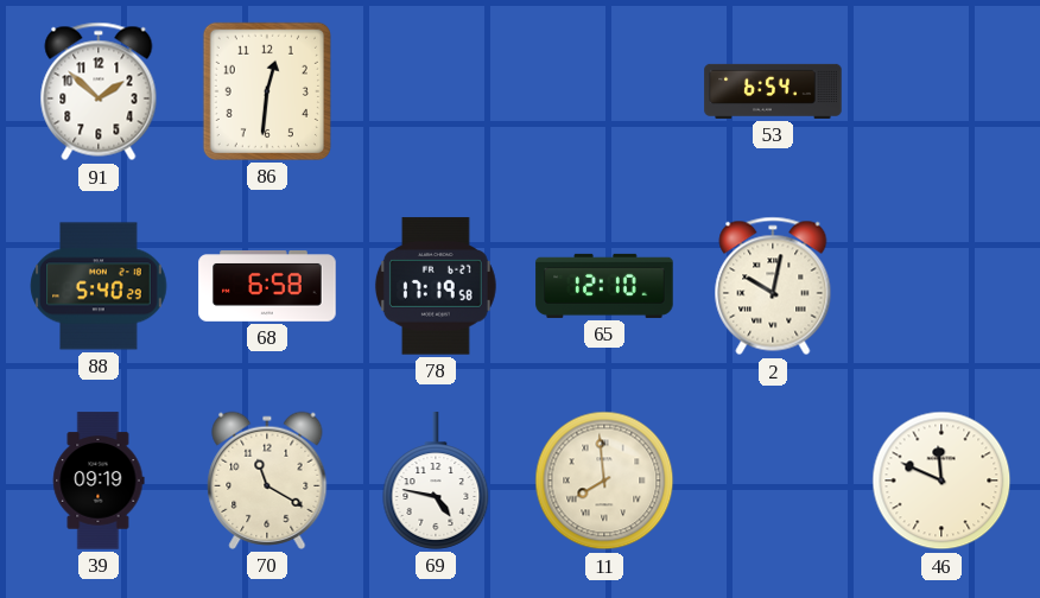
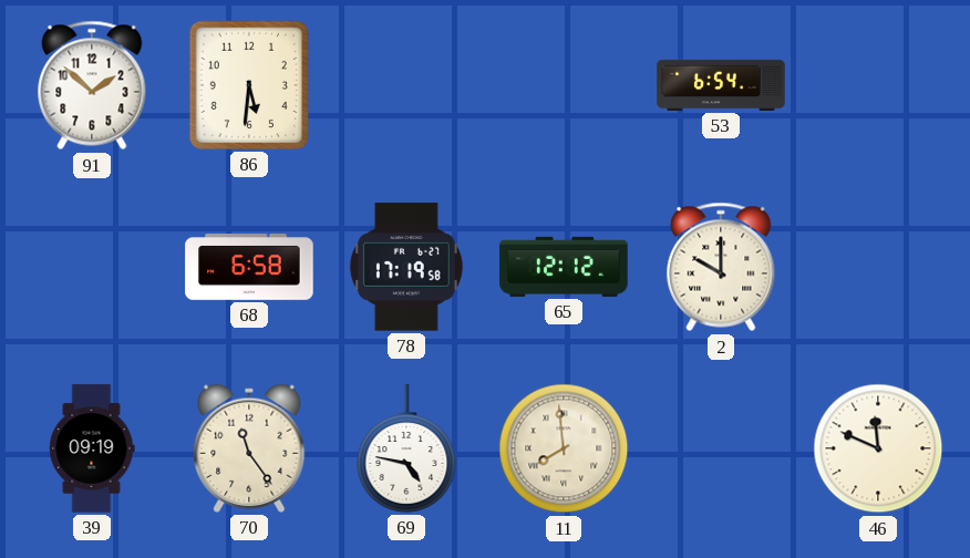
86: 12:31 -> 5:31 (249, 85)
88: 5:40 -> none (99, 286)
65: 12:10 -> 12:12 (564, 267)
2: 10:02 -> 10:00 (721, 267)
70: 11:20 -> 11:24 (249, 448)
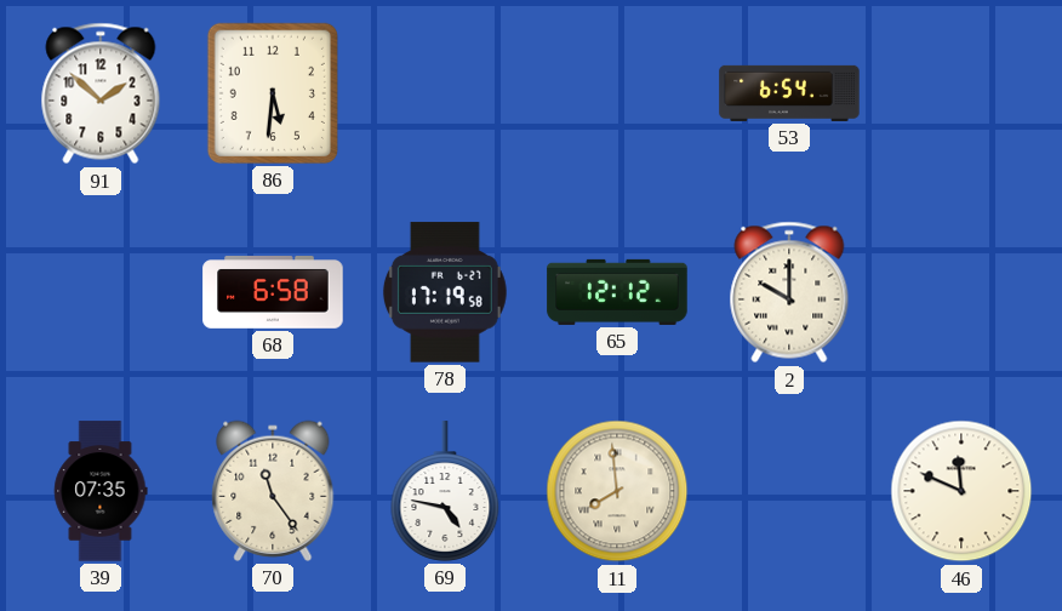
39: 09:19 -> 07:35 (101, 491)
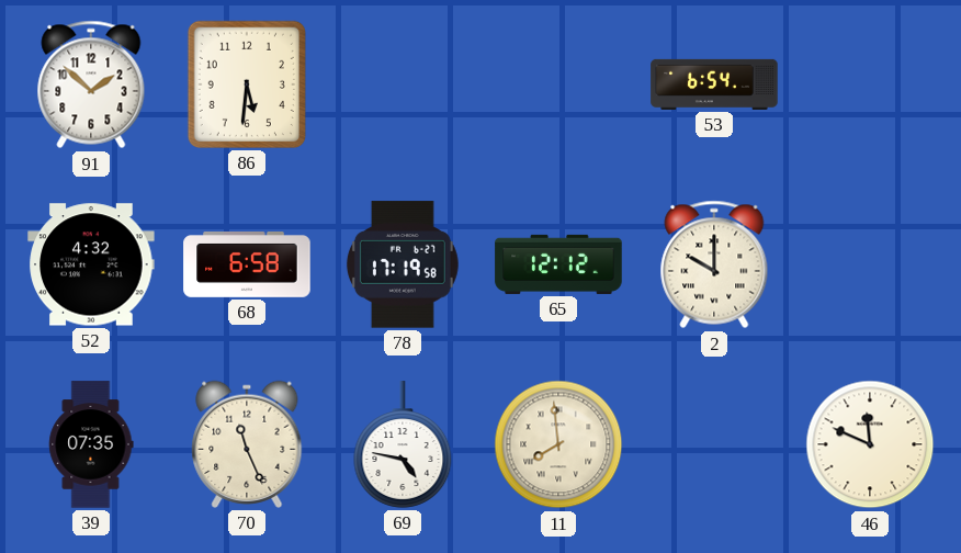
52: none -> 4:32 (91, 264)
70: 11:24 -> 11:26 (247, 444)
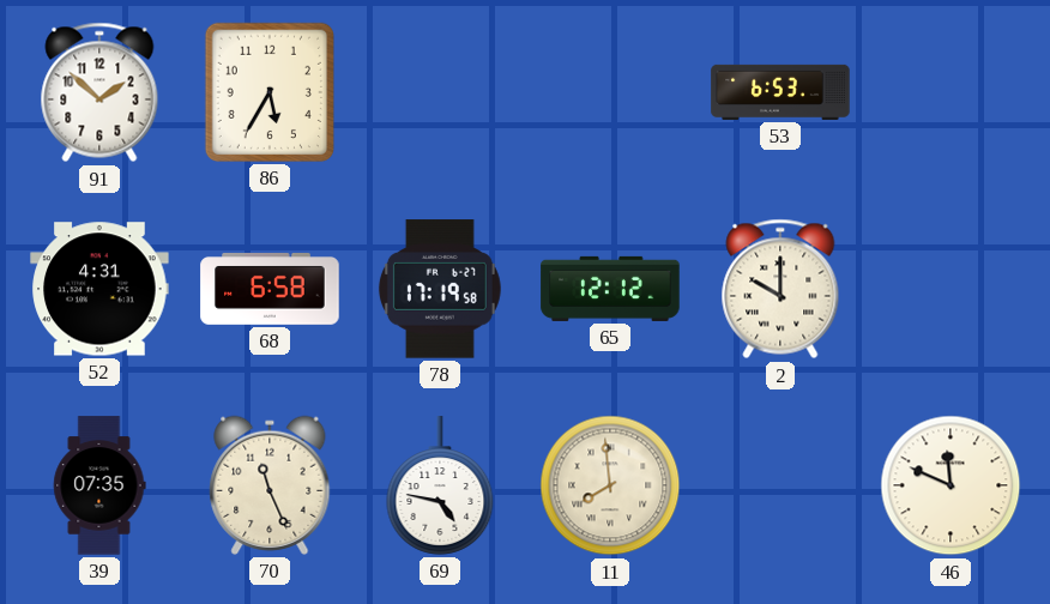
86: 5:31 -> 5:35 (270, 92)
53: 6:54 -> 6:53 (780, 92)
52: 4:32 -> 4:31 (99, 289)
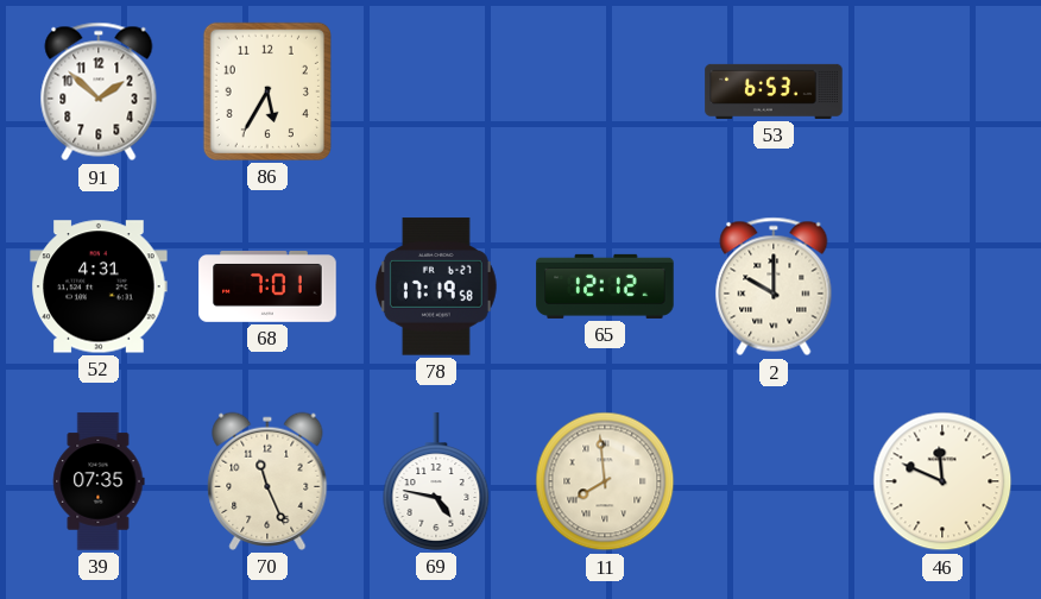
68: 6:58 -> 7:01 (267, 288)
